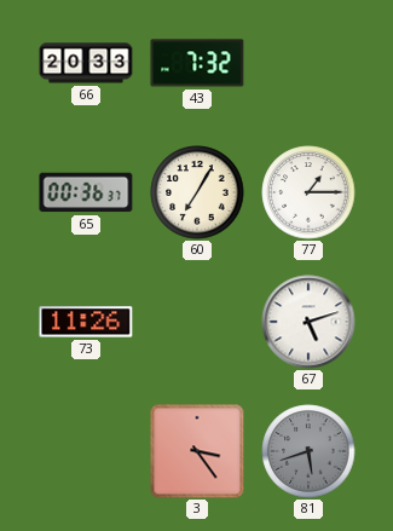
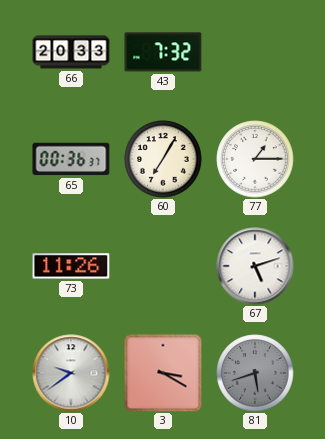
10: none -> 9:39 (71, 373)
3: 3:24 -> 3:20 (163, 373)
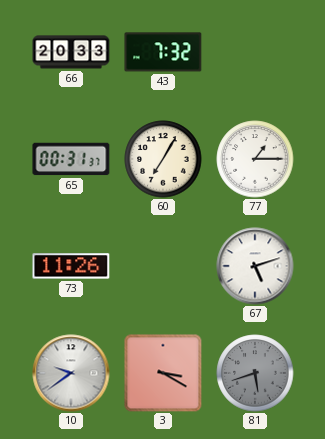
65: 00:36 -> 00:31 (71, 159)
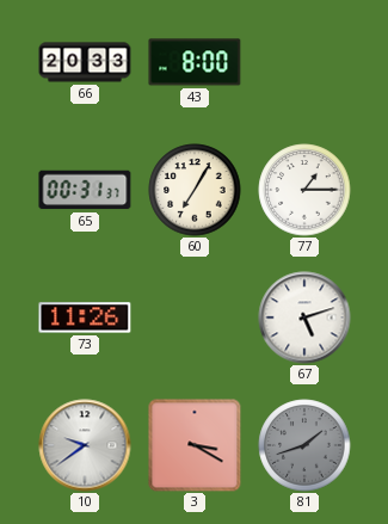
43: 7:32 -> 8:00 (195, 62)
81: 5:42 -> 1:42 (304, 445)
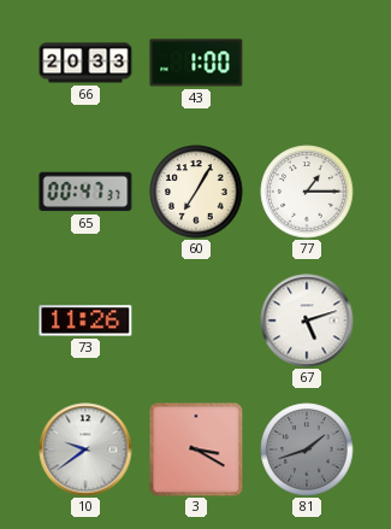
43: 8:00 -> 1:00 (196, 63)
65: 00:31 -> 00:47 (85, 192)
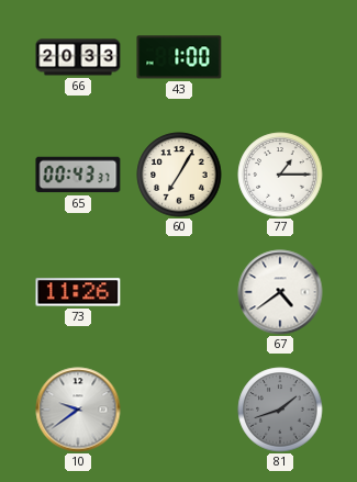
65: 00:47 -> 00:43 (78, 175)
67: 5:12 -> 4:39 (280, 292)
3: 3:20 -> none (196, 449)
